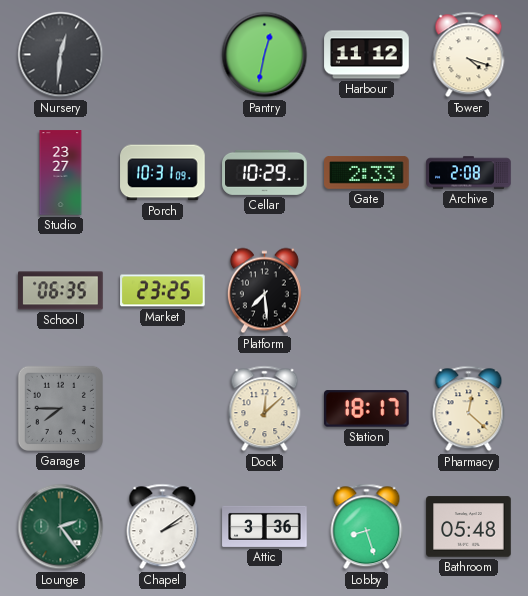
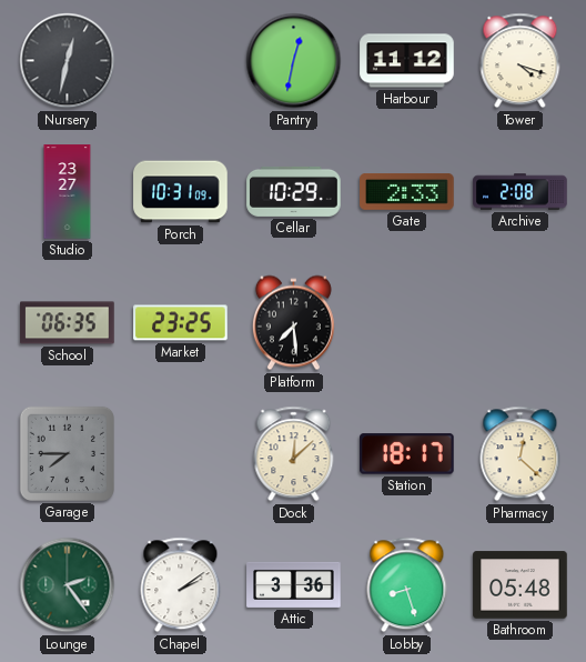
Nursery: 12:31 -> 12:32 (68, 61)
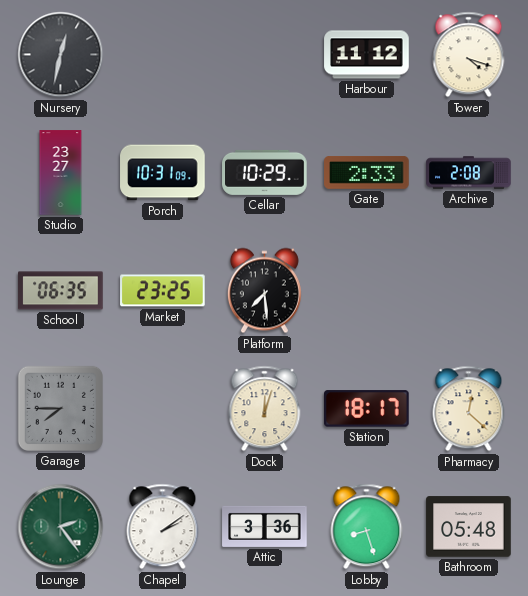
Pantry: 12:32 -> none (294, 61)
Dock: 12:08 -> 12:03 (265, 409)
